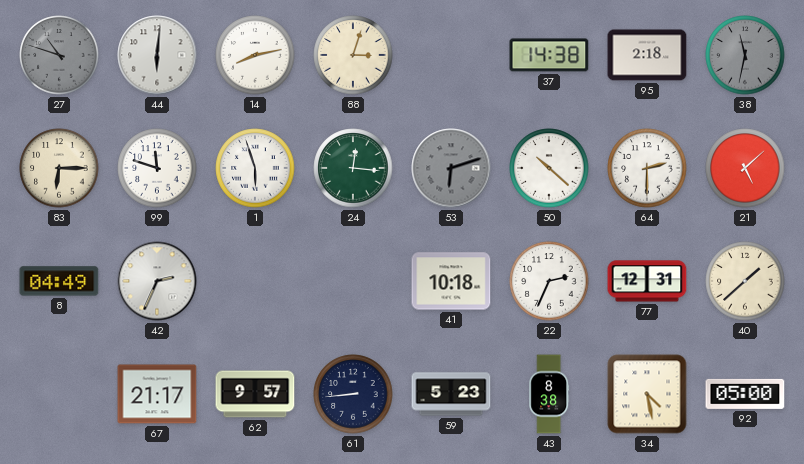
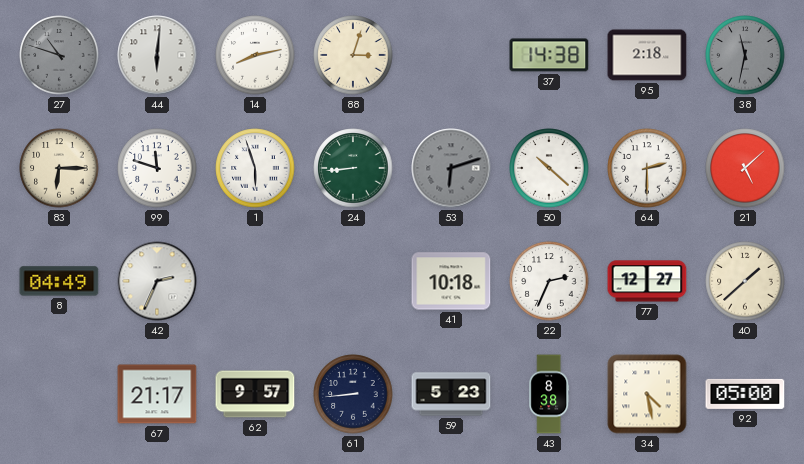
24: 12:16 -> 8:44 (353, 168)
77: 12:31 -> 12:27 (647, 281)
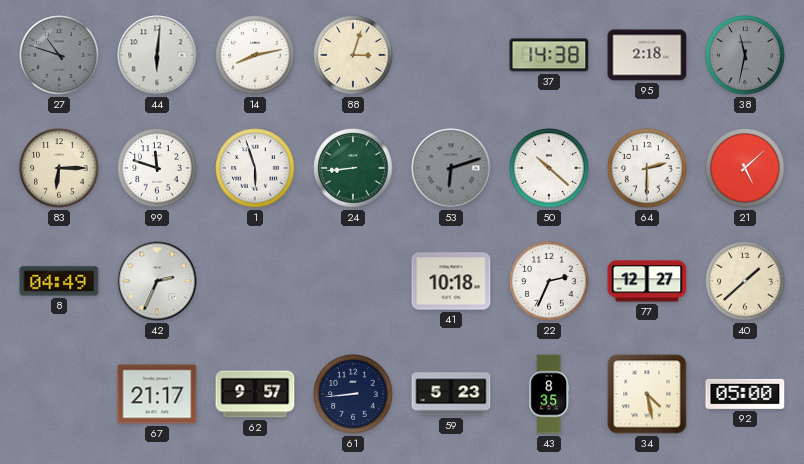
43: 8:38 -> 8:35 (549, 394)
